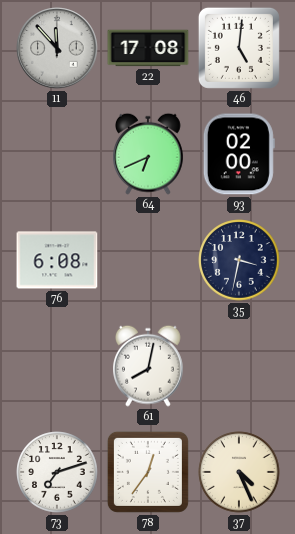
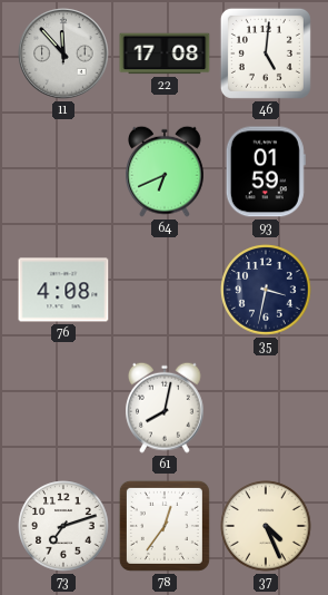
93: 02:00 -> 01:59 (266, 172)
76: 6:08 -> 4:08 (63, 290)
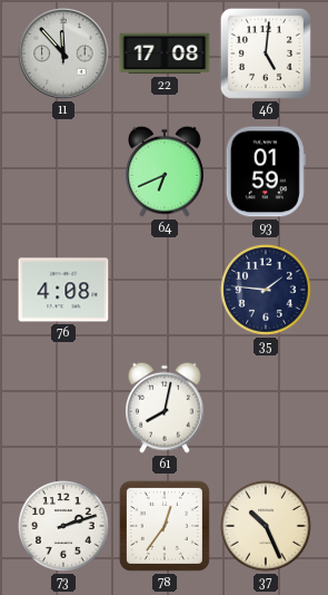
35: 3:32 -> 1:46 (266, 290)
73: 7:12 -> 2:12 (63, 526)
37: 4:26 -> 10:26 (266, 526)
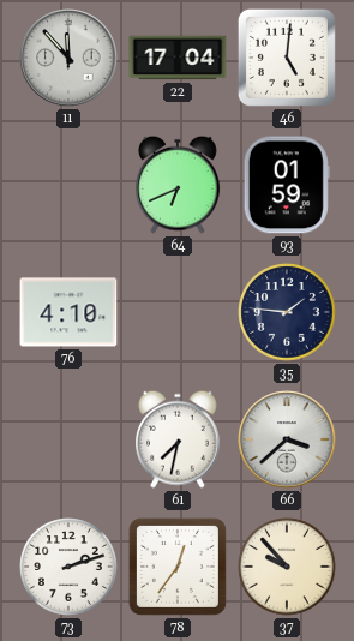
22: 17:08 -> 17:04 (178, 58)
76: 4:08 -> 4:10 (68, 312)
61: 8:02 -> 7:32 (179, 439)
66: none -> 3:38 (287, 439)
37: 10:26 -> 9:53 (287, 567)
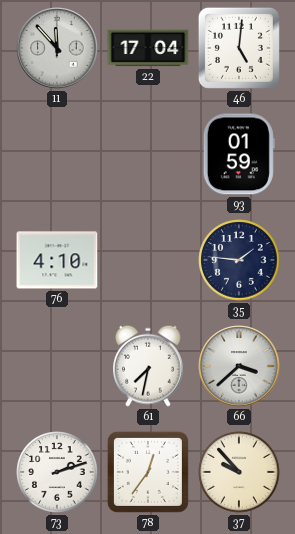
64: 6:41 -> none (179, 185)
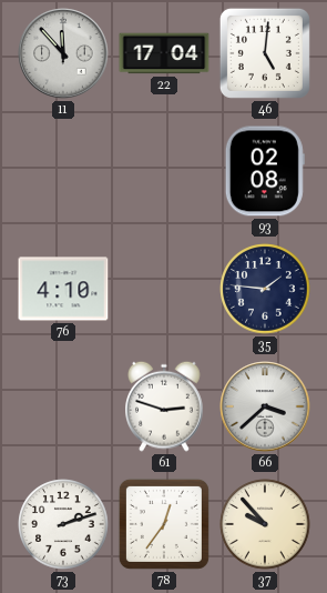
93: 01:59 -> 02:08 (265, 171)
61: 7:32 -> 2:48 (165, 406)
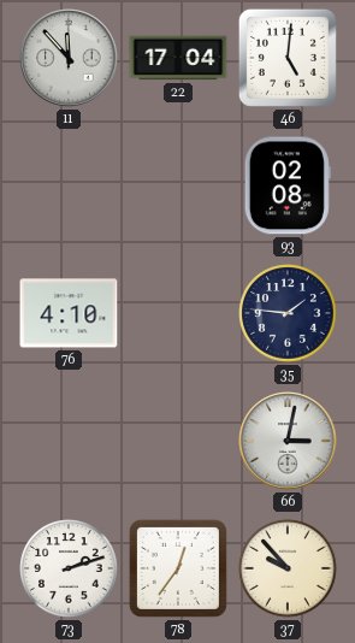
61: 2:48 -> none (165, 406)
66: 3:38 -> 3:02 (288, 441)
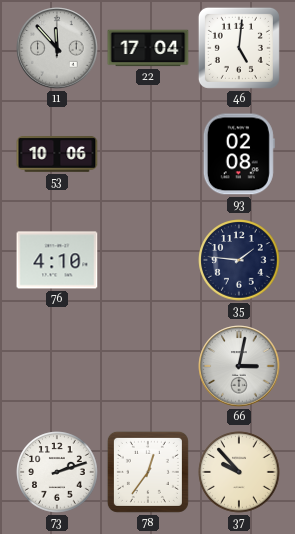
53: none -> 10:06 (57, 155)
